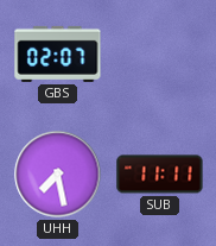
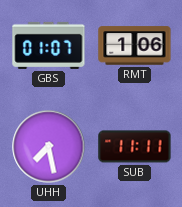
GBS: 02:07 -> 01:07 (49, 45)
RMT: none -> 1:06 (135, 46)
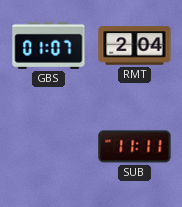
RMT: 1:06 -> 2:04 (135, 46)
UHH: 7:28 -> none (49, 147)
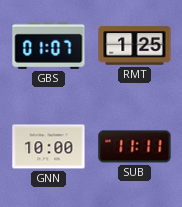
RMT: 2:04 -> 1:25 (135, 46)
GNN: none -> 10:00 (49, 147)
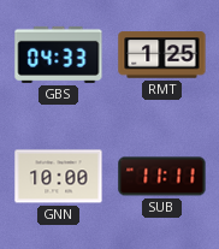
GBS: 01:07 -> 04:33 (59, 54)
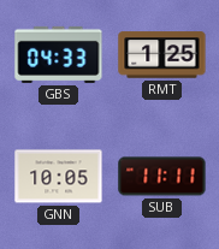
GNN: 10:00 -> 10:05 (59, 177)
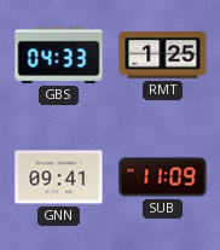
GNN: 10:05 -> 09:41 (59, 178)
SUB: 11:11 -> 11:09 (163, 178)
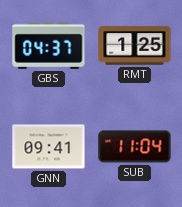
GBS: 04:33 -> 04:37 (49, 45)
SUB: 11:09 -> 11:04 (135, 147)
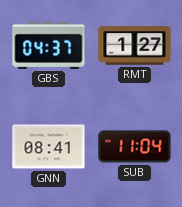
RMT: 1:25 -> 1:27 (135, 46)
GNN: 09:41 -> 08:41 (49, 147)
